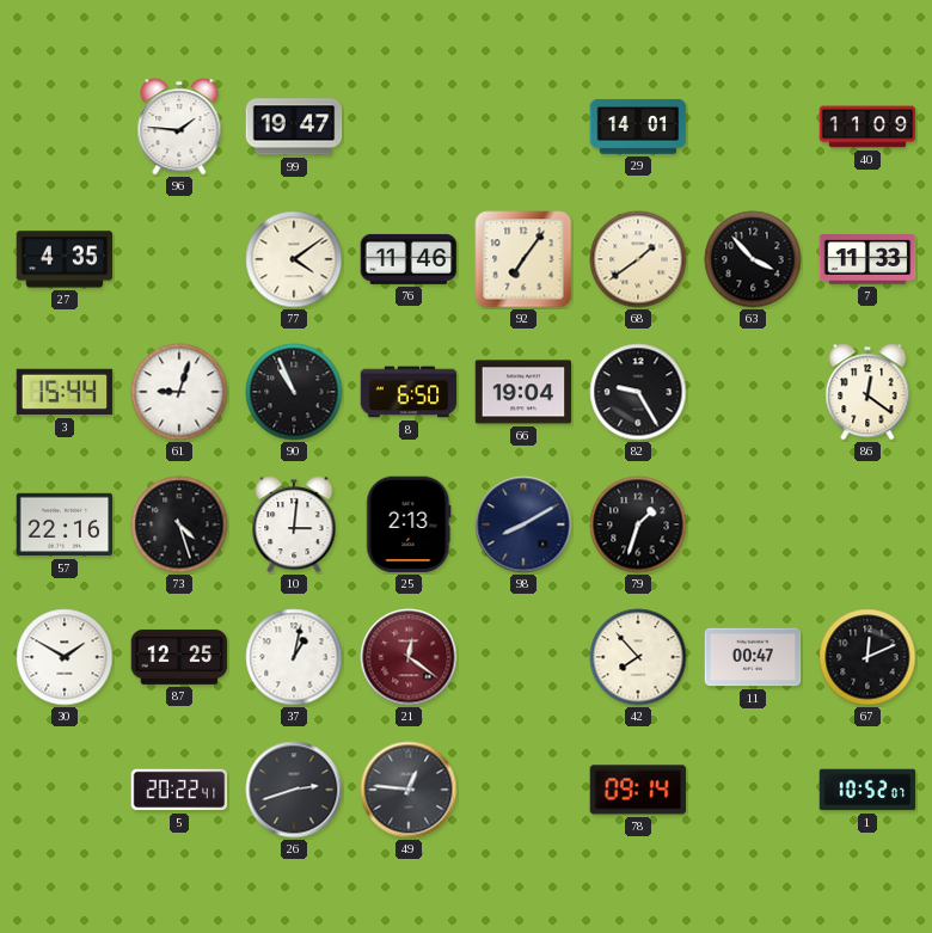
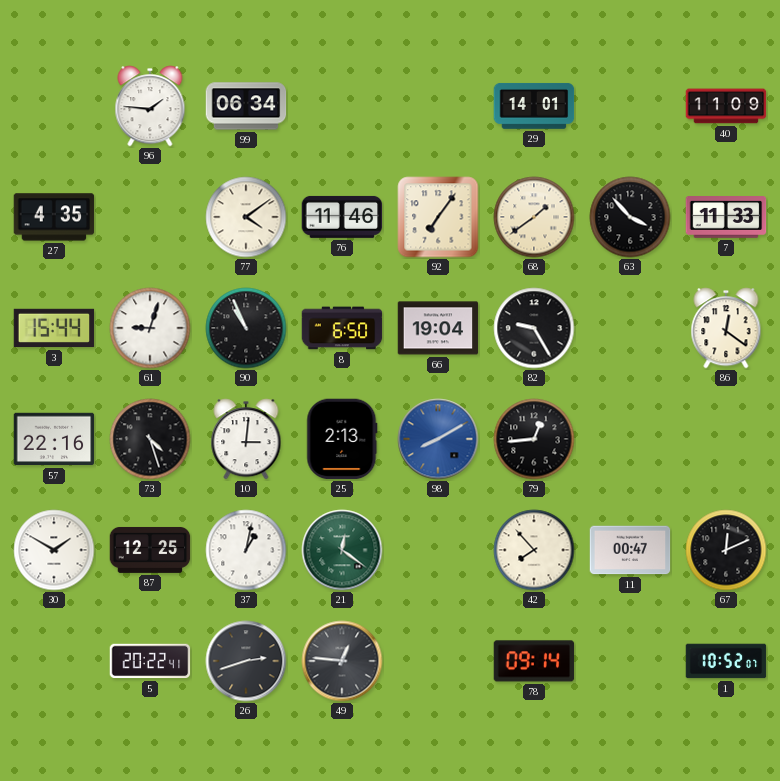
99: 19:47 -> 06:34 (246, 106)
98 dial: navy -> blue (438, 439)
79: 1:33 -> 12:44 (534, 439)
21 dial: burgundy -> green (342, 550)
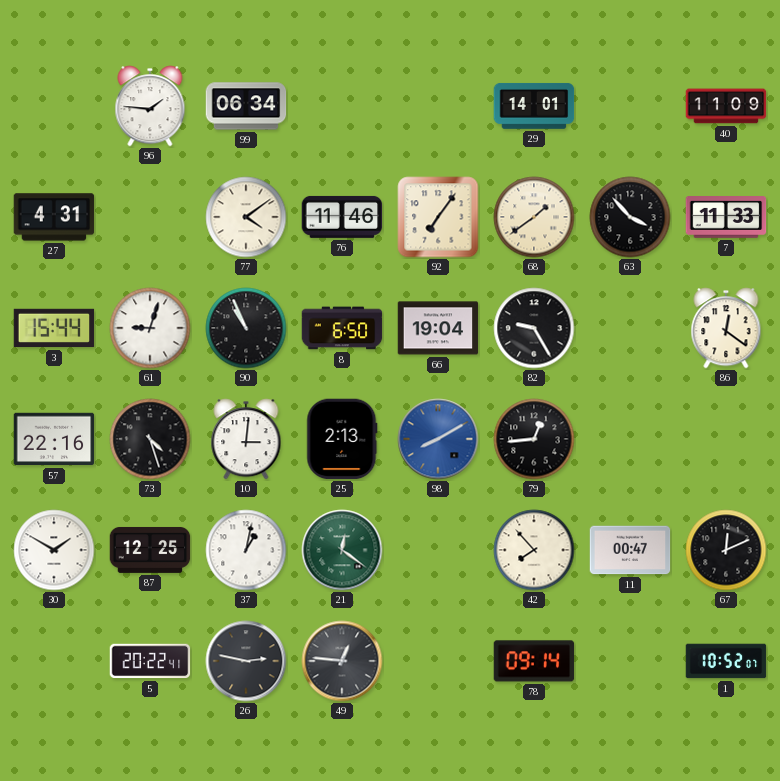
27: 4:35 -> 4:31 (54, 217)
26: 2:42 -> 2:47 (246, 661)
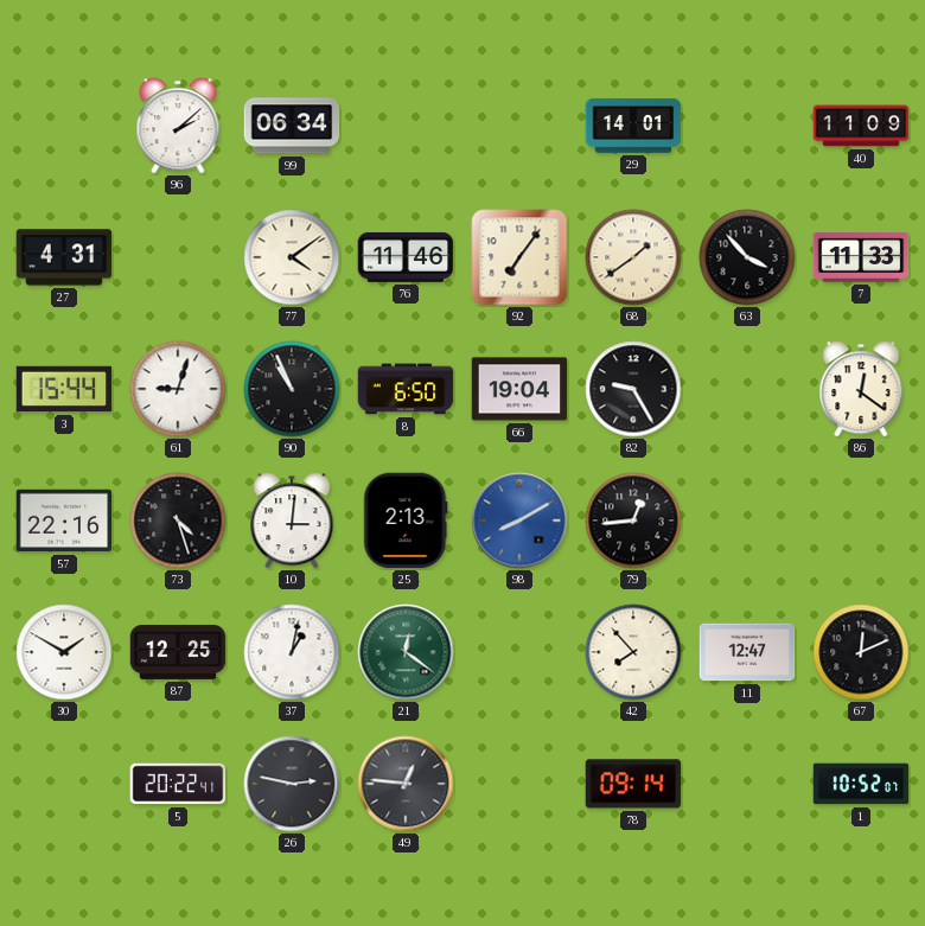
96: 1:46 -> 2:08 (178, 126)
11: 00:47 -> 12:47 (747, 652)
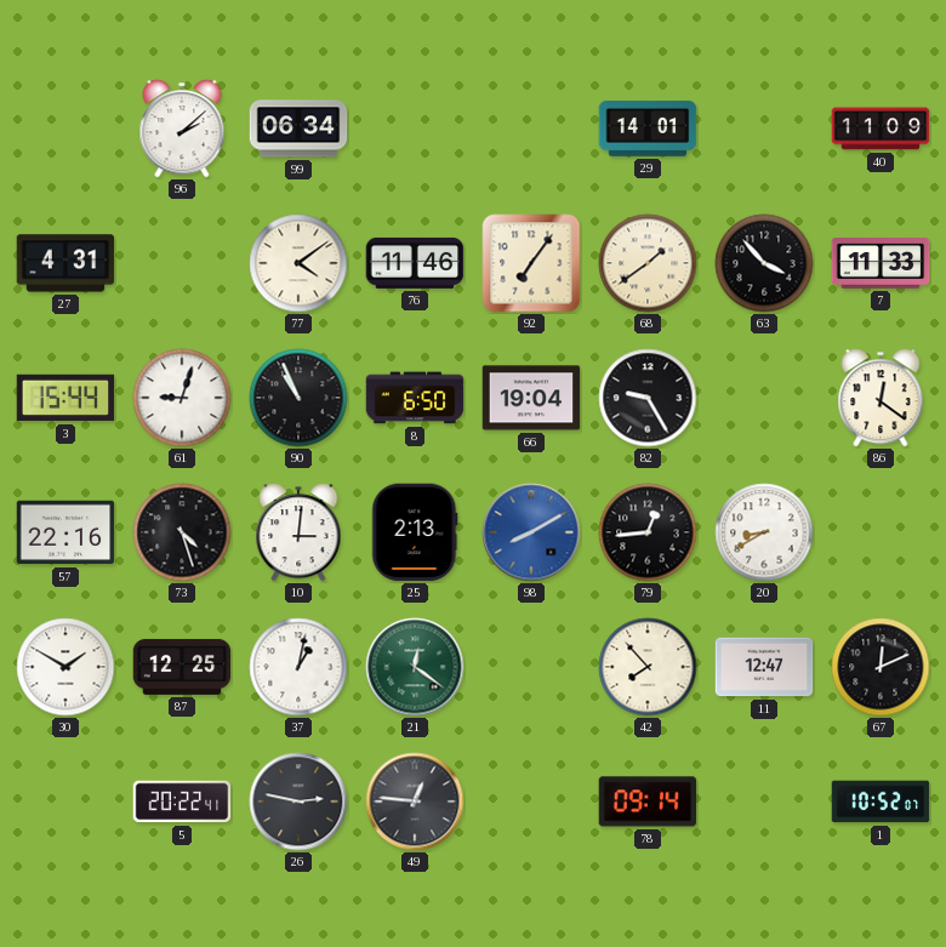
20: none -> 8:40 (764, 532)
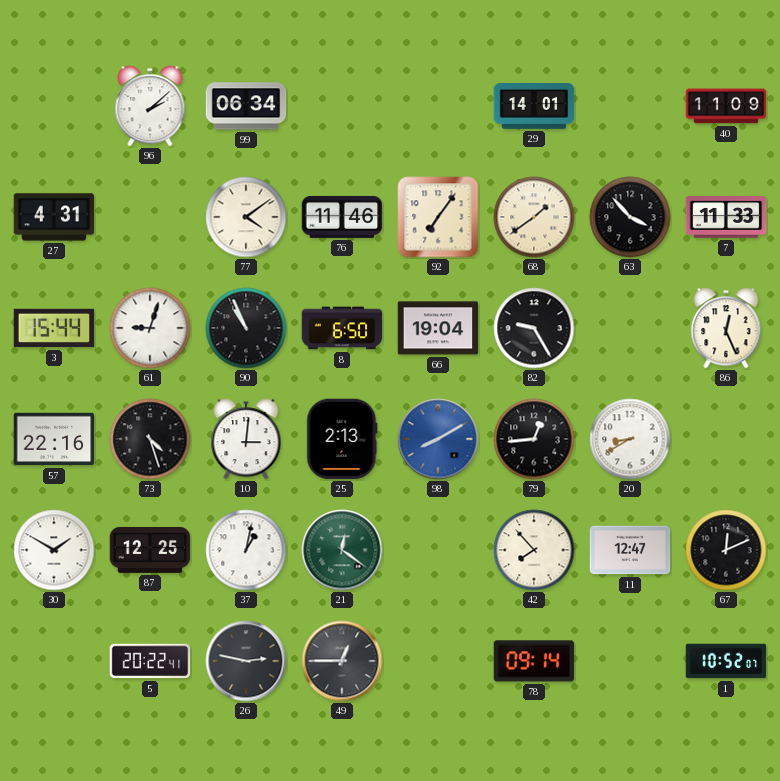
86: 12:21 -> 12:26 (726, 328)
49: 12:46 -> 12:45 (342, 661)
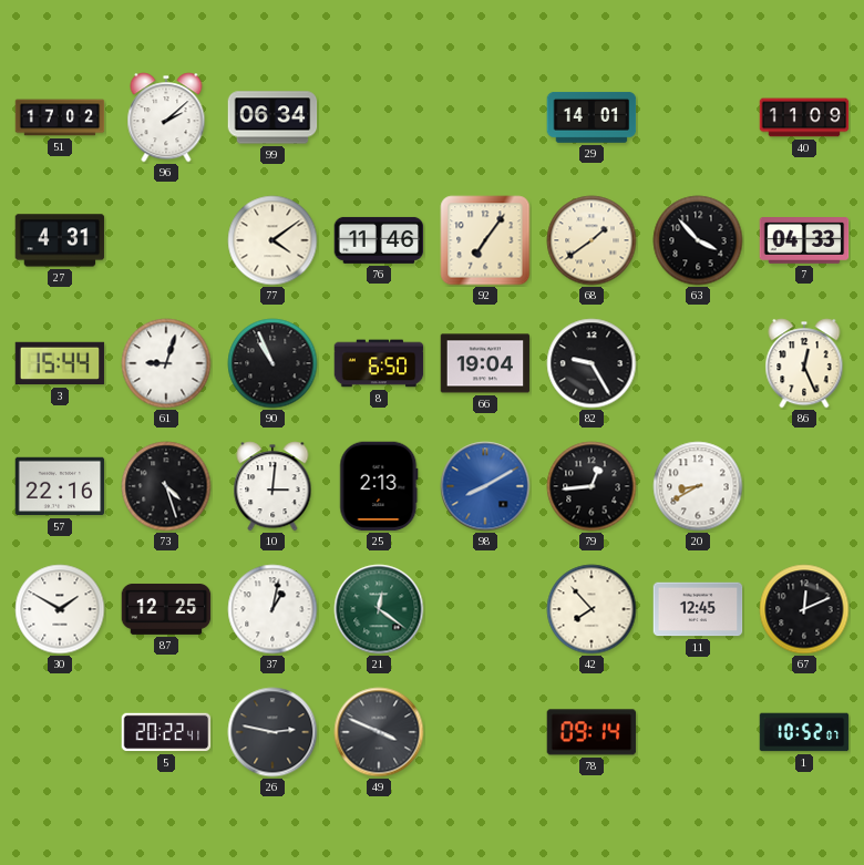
51: none -> 17:02 (60, 117)
7: 11:33 -> 04:33 (804, 241)
11: 12:47 -> 12:45 (698, 609)
49: 12:45 -> 3:49 (379, 732)
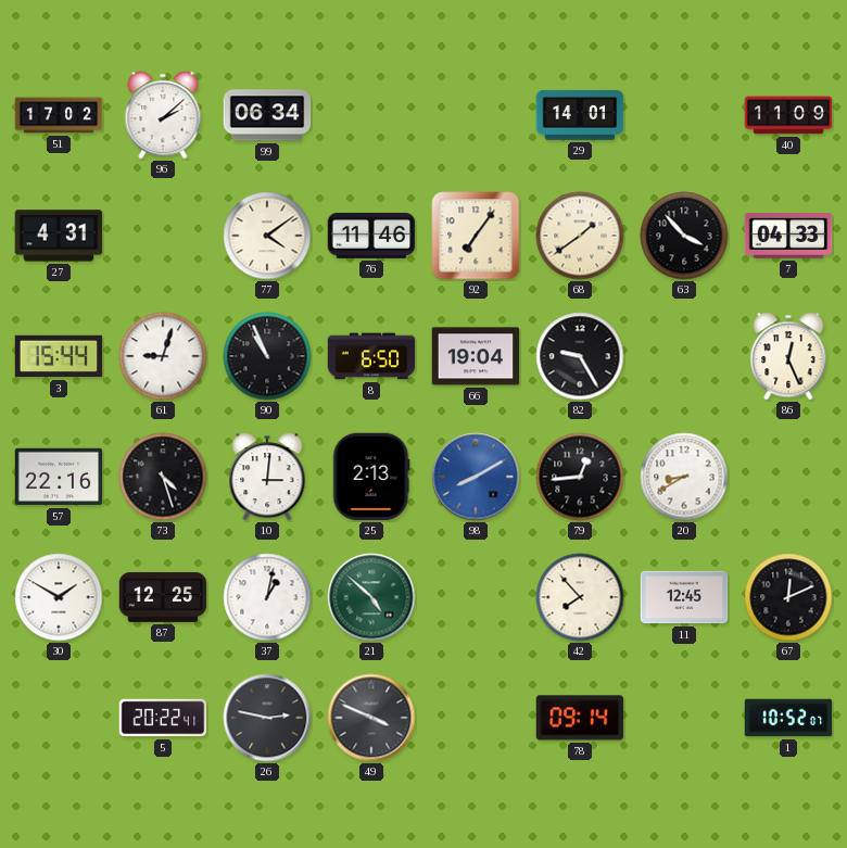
21: 12:21 -> 4:52 (371, 597)
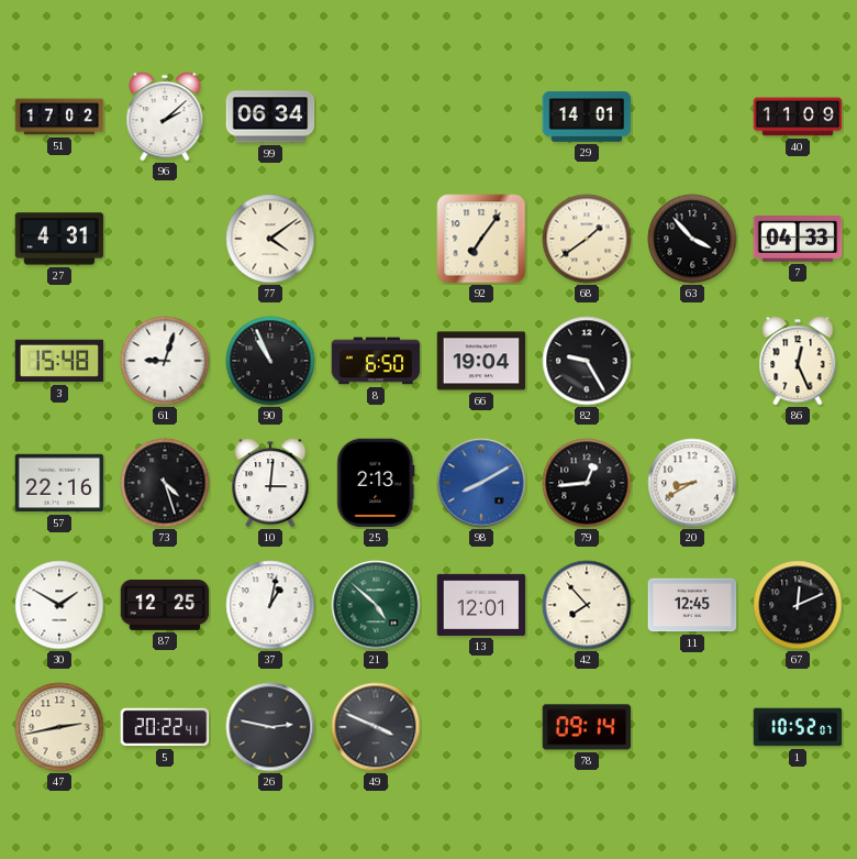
76: 11:46 -> none (371, 236)
3: 15:44 -> 15:48 (59, 361)
13: none -> 12:01 (481, 605)
47: none -> 2:43 (59, 727)
